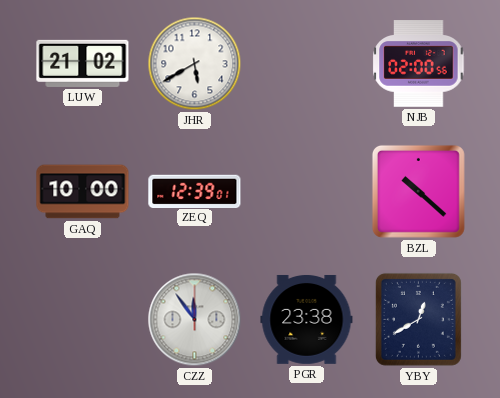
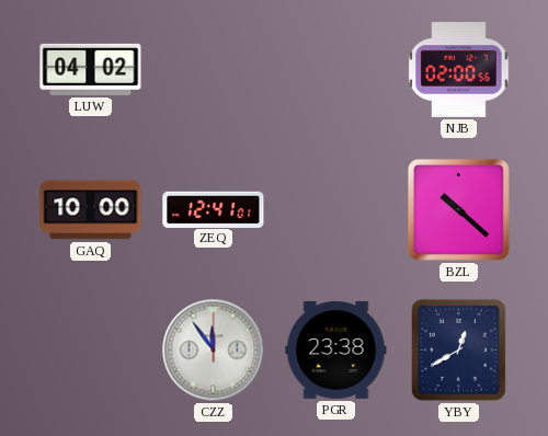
LUW: 21:02 -> 04:02 (91, 69)
JHR: 5:40 -> none (195, 64)
ZEQ: 12:39 -> 12:41 (214, 209)
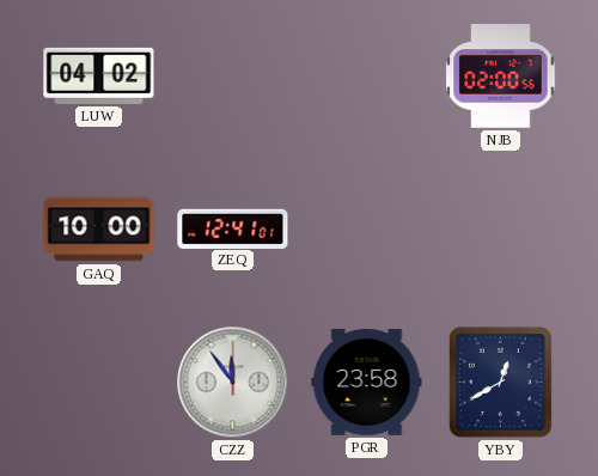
BZL: 10:22 -> none (458, 209)
PGR: 23:38 -> 23:58 (367, 382)
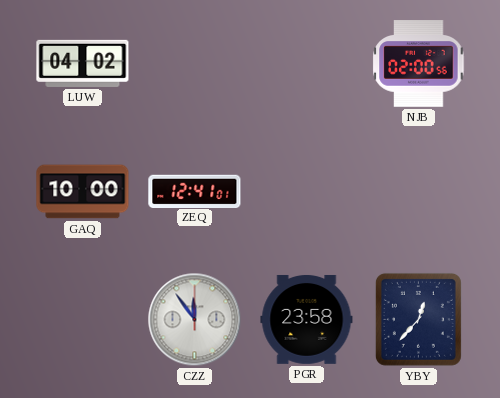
YBY: 12:40 -> 12:37 (418, 319)
